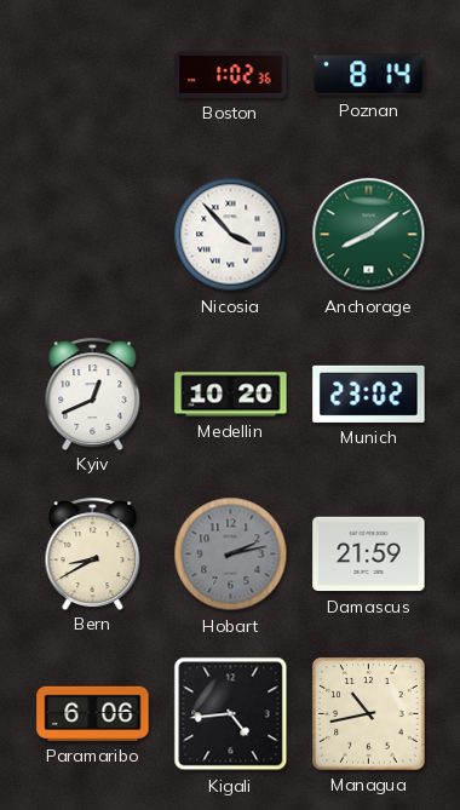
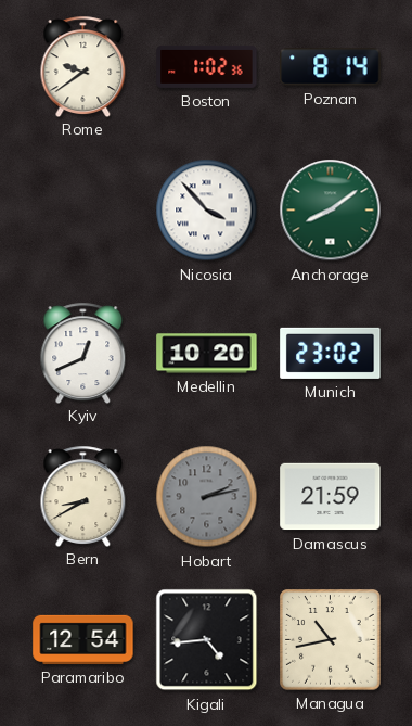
Rome: none -> 9:39 (83, 66)
Paramaribo: 6:06 -> 12:54 (83, 639)
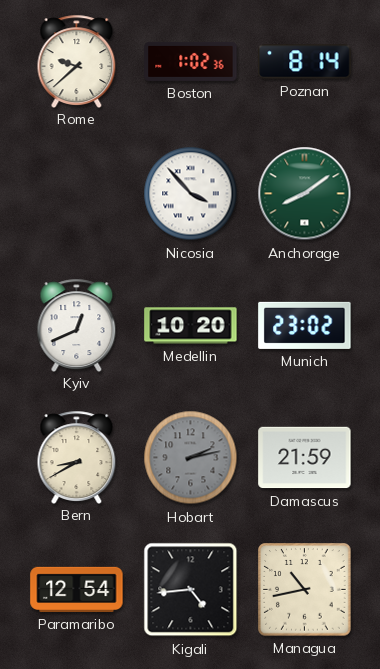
Rome: 9:39 -> 9:38 (77, 61)
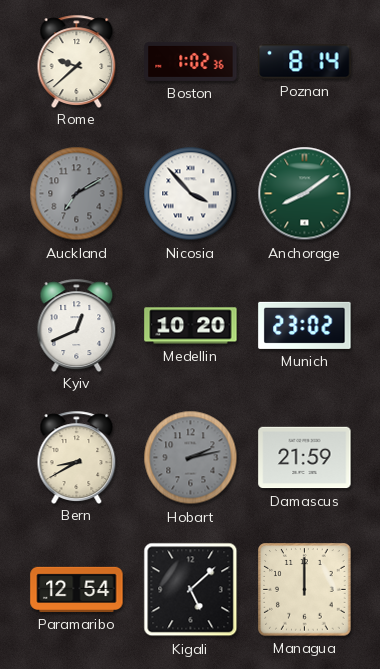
Auckland: none -> 7:10 (77, 194)
Kigali: 4:44 -> 5:08 (191, 590)
Managua: 10:43 -> 12:00 (305, 590)
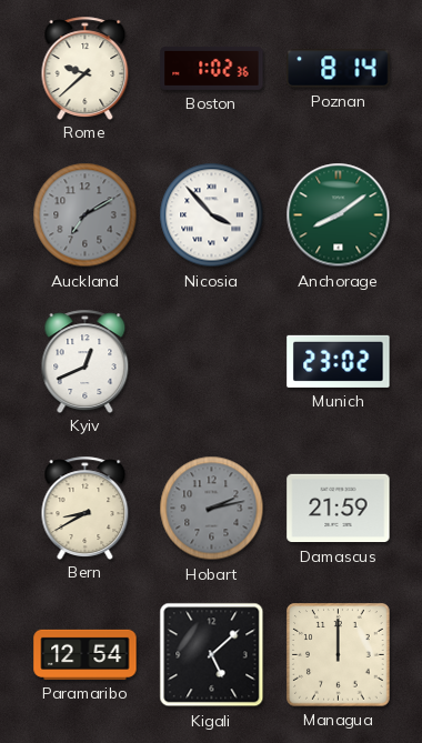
Medellin: 10:20 -> none (191, 326)
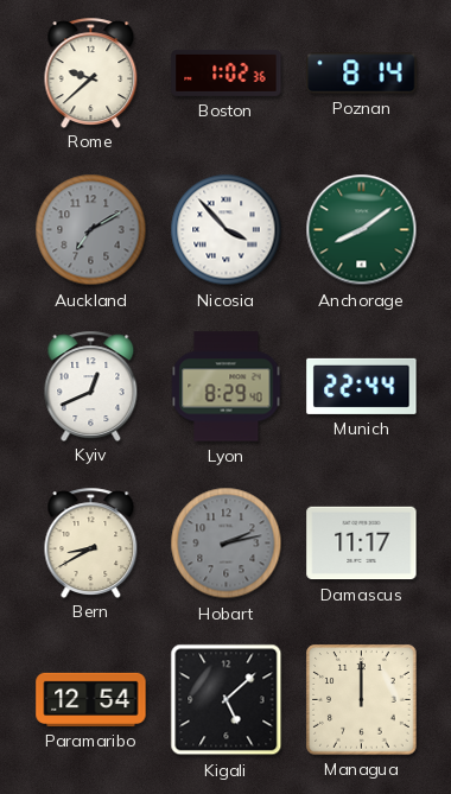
Lyon: none -> 8:29 (227, 387)
Munich: 23:02 -> 22:44 (362, 386)
Damascus: 21:59 -> 11:17 (362, 544)
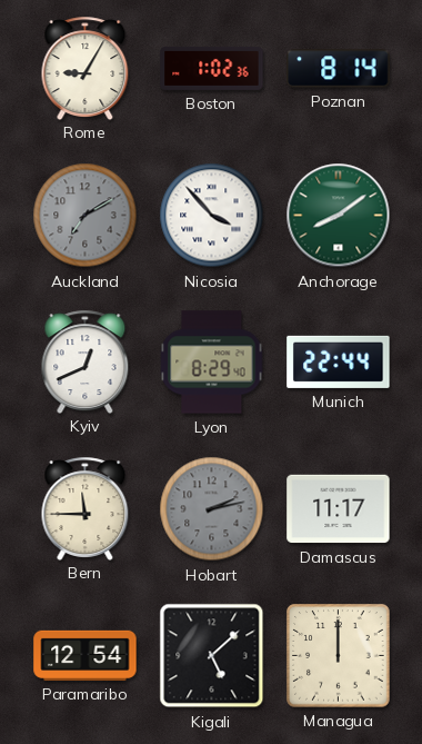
Rome: 9:38 -> 9:05 (86, 68)
Bern: 8:40 -> 11:45 (86, 508)
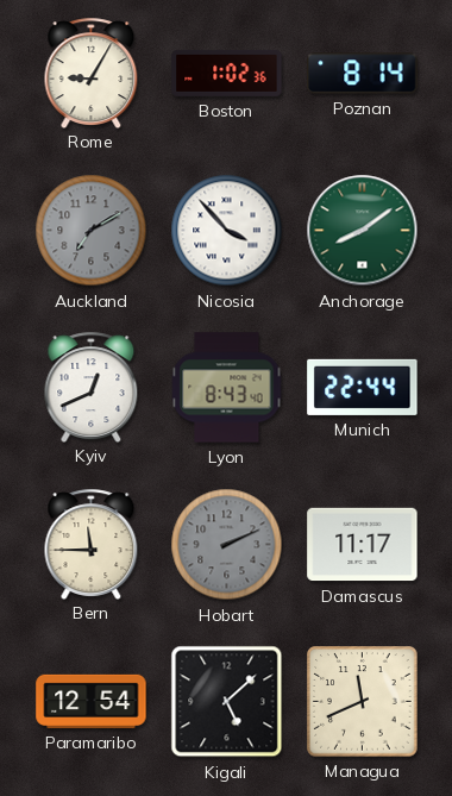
Lyon: 8:29 -> 8:43 (227, 388)
Hobart: 2:13 -> 2:11 (227, 545)
Managua: 12:00 -> 11:41 (363, 702)
